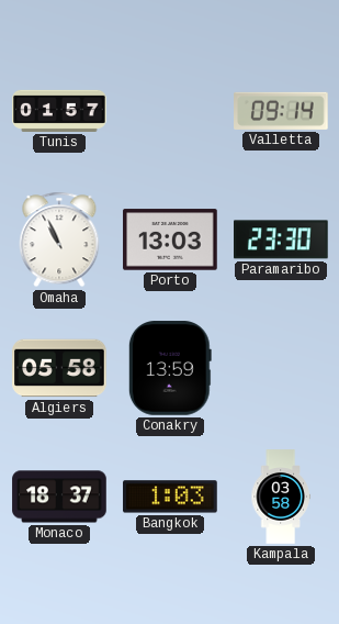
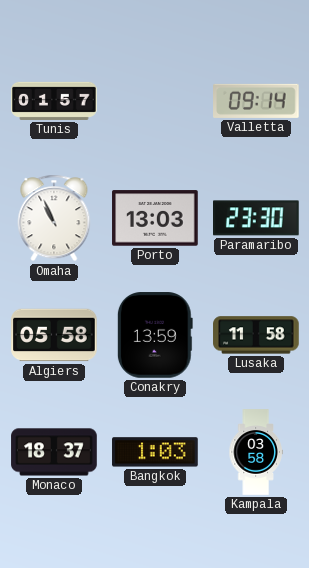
Lusaka: none -> 11:58 (256, 335)
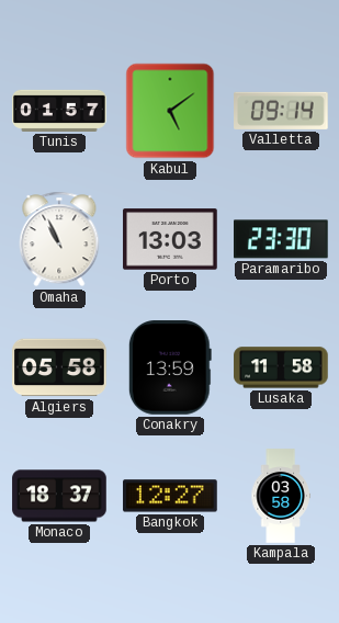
Kabul: none -> 5:09 (170, 111)
Bangkok: 1:03 -> 12:27 (170, 496)
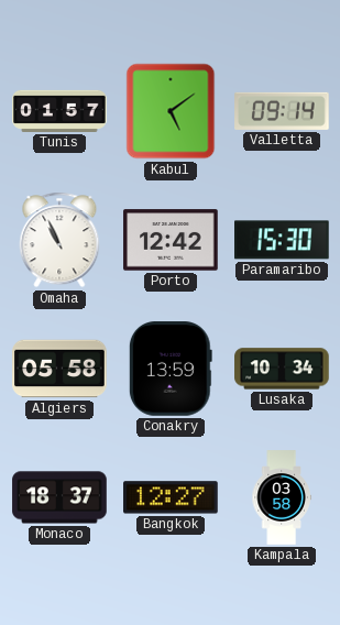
Porto: 13:03 -> 12:42 (171, 240)
Paramaribo: 23:30 -> 15:30 (283, 240)
Lusaka: 11:58 -> 10:34 (282, 369)
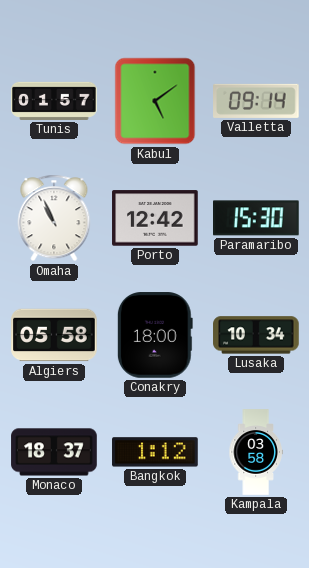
Conakry: 13:59 -> 18:00 (155, 335)
Bangkok: 12:27 -> 1:12 (155, 452)
